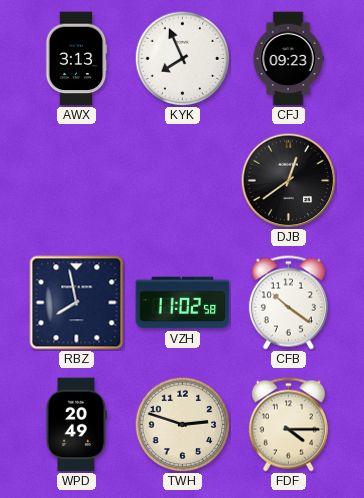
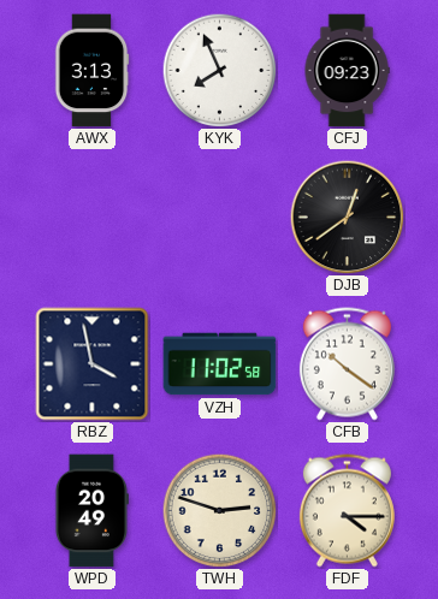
RBZ: 7:58 -> 3:58 (93, 364)
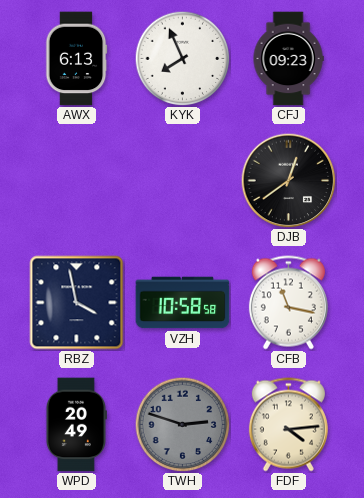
AWX: 3:13 -> 6:13 (76, 59)
VZH: 11:02 -> 10:58 (183, 303)
CFB: 10:21 -> 11:17 (288, 303)
TWH dial: cream -> grey (182, 424)
FDF: 4:15 -> 4:14 (288, 425)
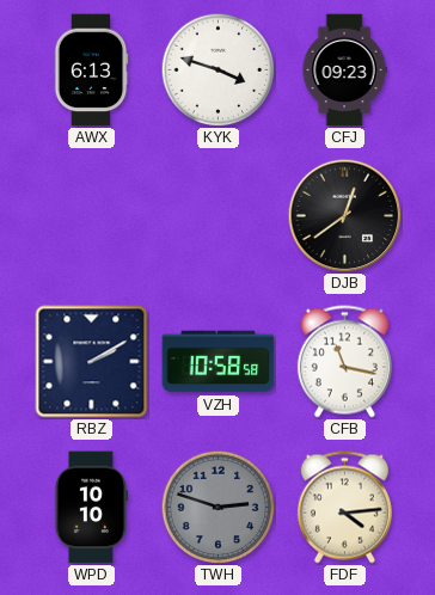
KYK: 7:56 -> 3:48 (217, 69)
RBZ: 3:58 -> 2:10 (92, 362)
WPD: 20:49 -> 10:10 (91, 508)
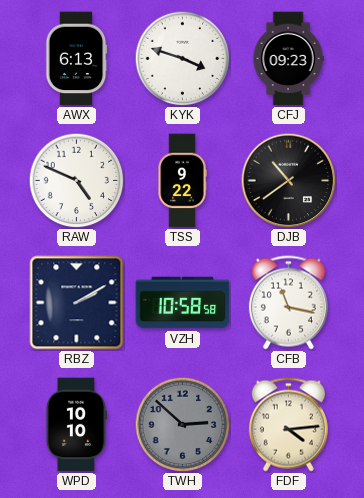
RAW: none -> 4:49 (76, 180)
TSS: none -> 9:22 (182, 181)
DJB: 12:39 -> 10:39 (288, 180)
TWH: 2:48 -> 2:52 (182, 424)
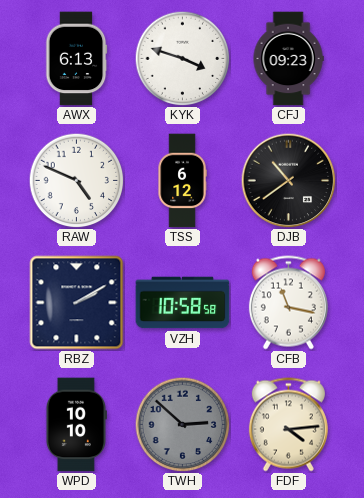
TSS: 9:22 -> 6:12 (182, 181)
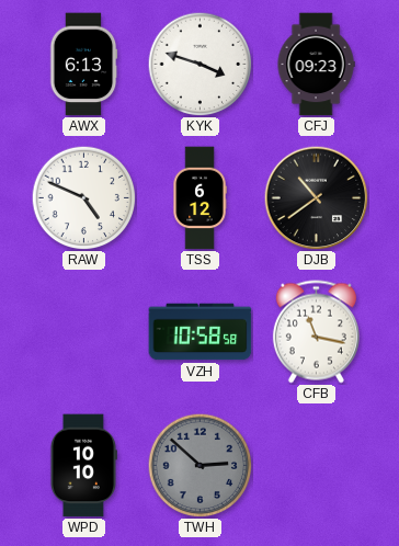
RBZ: 2:10 -> none (77, 303)
FDF: 4:14 -> none (288, 425)
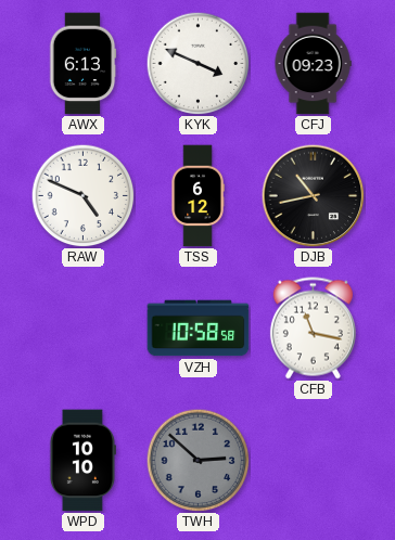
KYK: 3:48 -> 3:49 (197, 63)
DJB: 10:39 -> 10:43 (313, 195)
